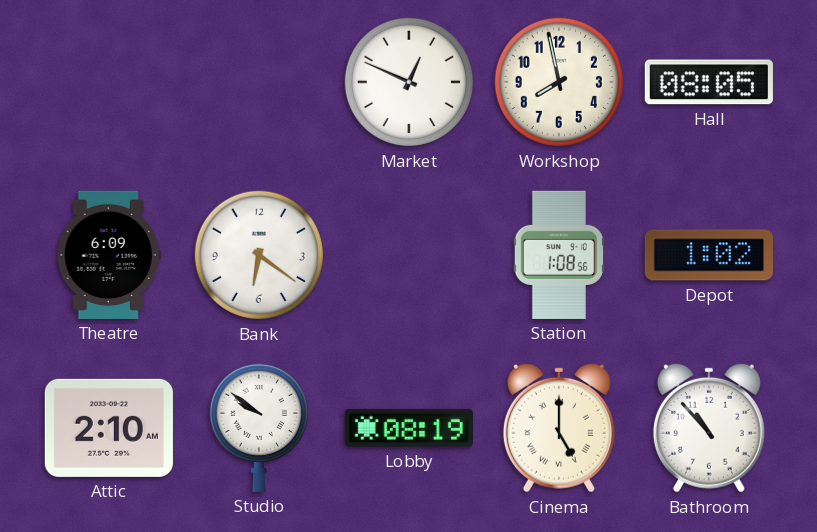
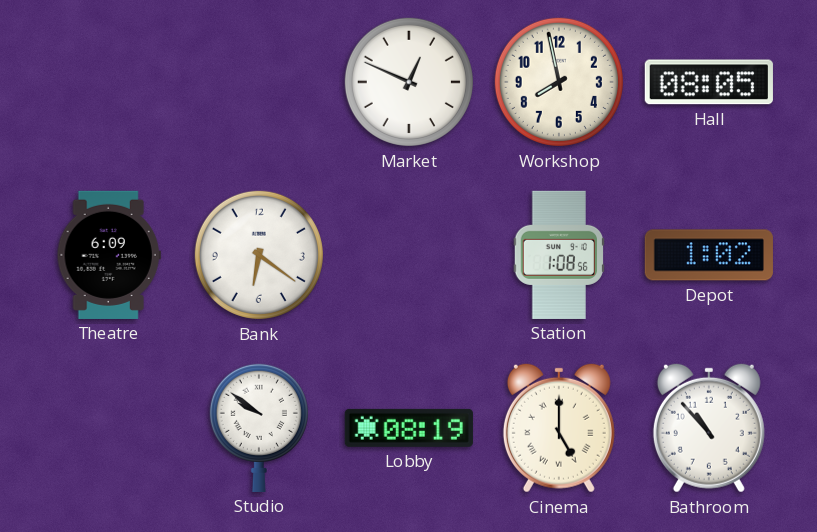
Attic: 2:10 -> none (109, 428)
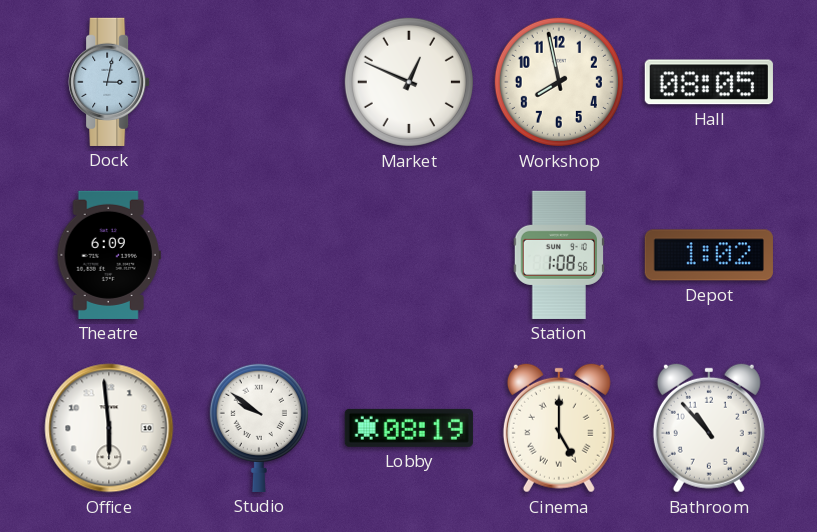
Dock: none -> 3:02 (109, 82)
Bank: 6:21 -> none (259, 255)
Office: none -> 5:59 (109, 428)
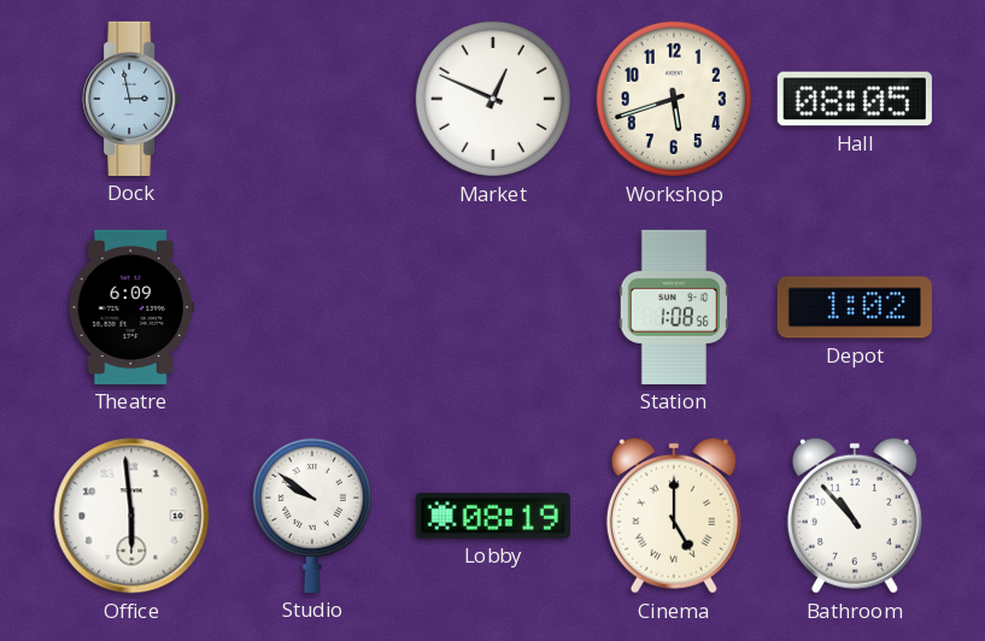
Dock: 3:02 -> 2:58 (131, 99)
Workshop: 7:58 -> 5:42 (674, 99)
